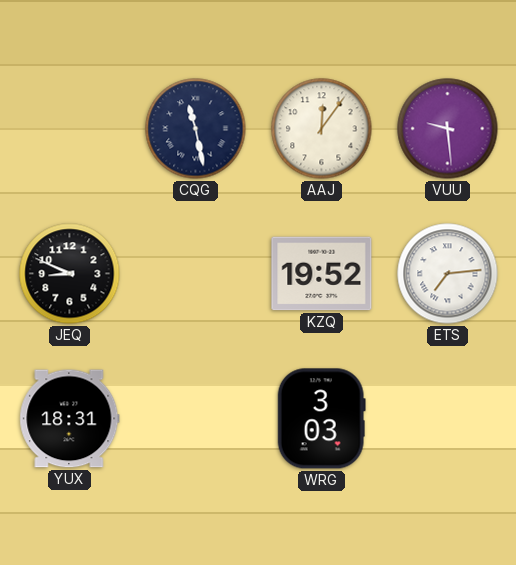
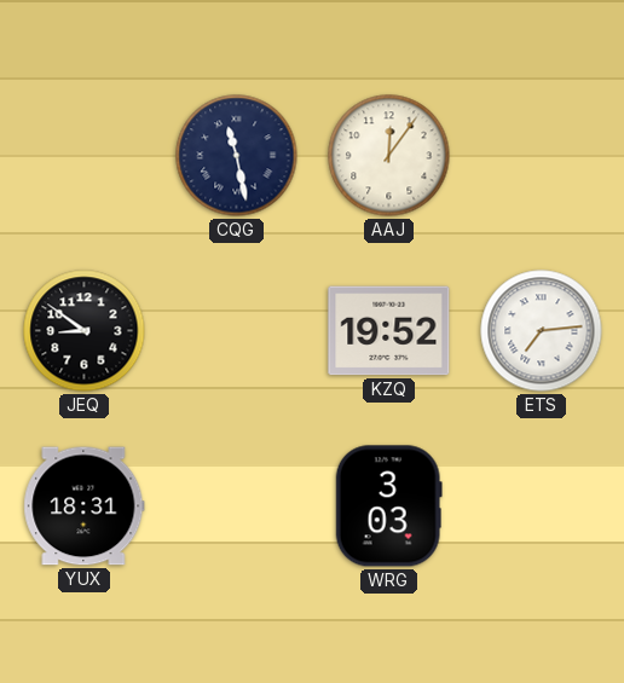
VUU: 9:29 -> none (448, 129)
JEQ: 8:49 -> 8:51 (85, 331)
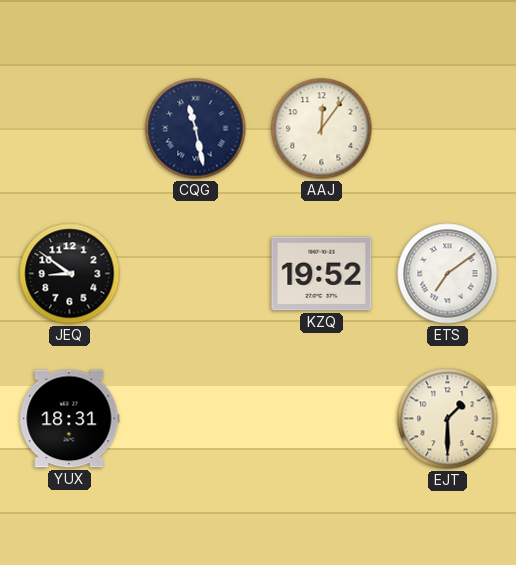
ETS: 7:14 -> 7:09 (448, 274)
WRG: 3:03 -> none (388, 507)
EJT: none -> 1:30 (448, 419)
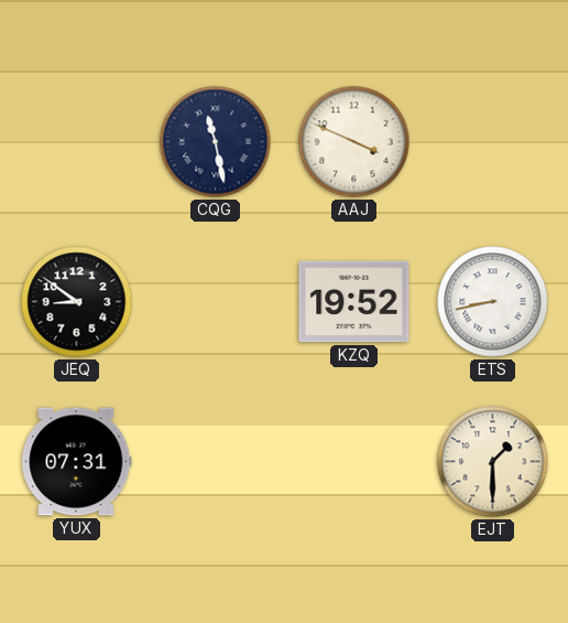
AAJ: 12:06 -> 3:49 (354, 142)
ETS: 7:09 -> 8:43 (493, 302)
YUX: 18:31 -> 07:31 (77, 462)
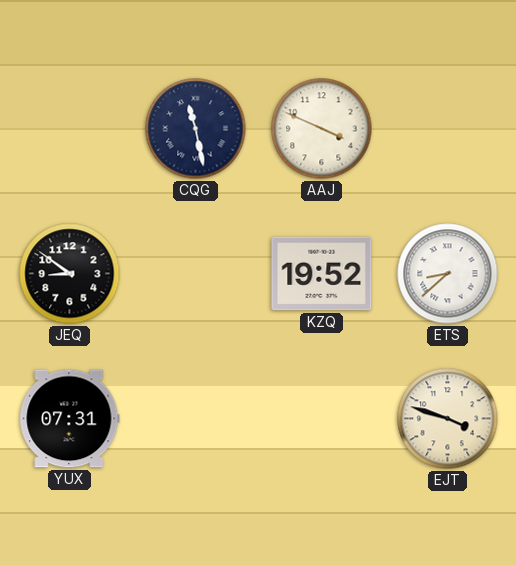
ETS: 8:43 -> 8:38 (448, 274)
EJT: 1:30 -> 3:48 (448, 419)
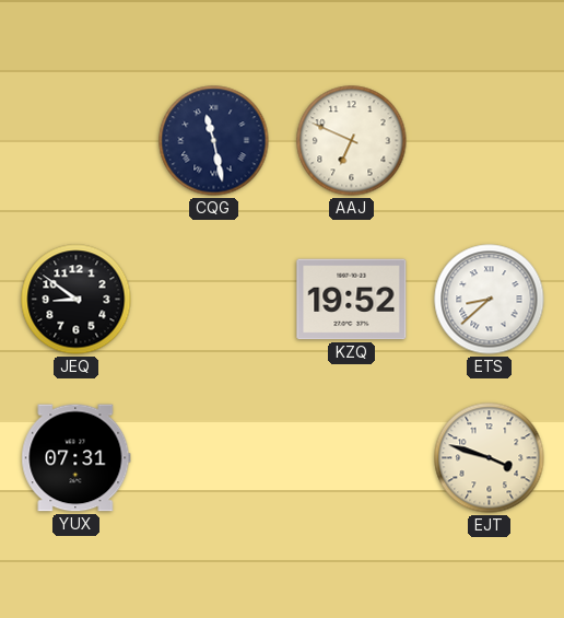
AAJ: 3:49 -> 6:49 (352, 141)
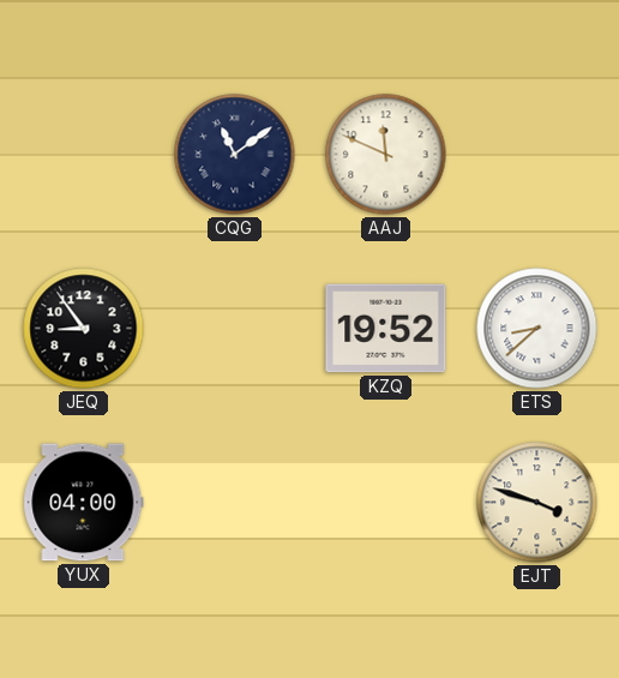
CQG: 11:28 -> 11:09 (235, 155)
AAJ: 6:49 -> 11:49 (386, 155)
JEQ: 8:51 -> 8:54 (84, 329)
YUX: 07:31 -> 04:00 (84, 503)
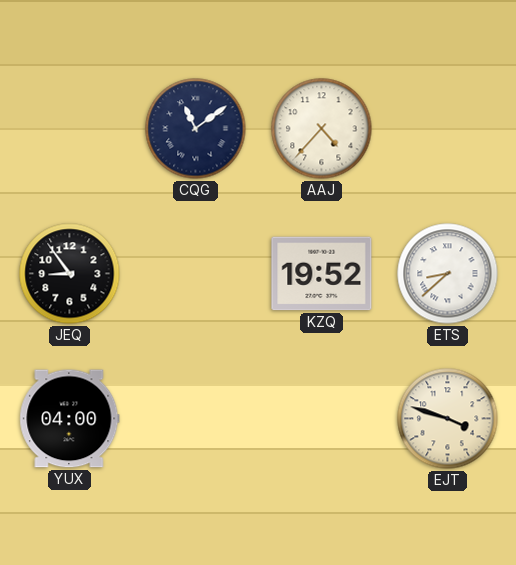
AAJ: 11:49 -> 4:37 (322, 129)
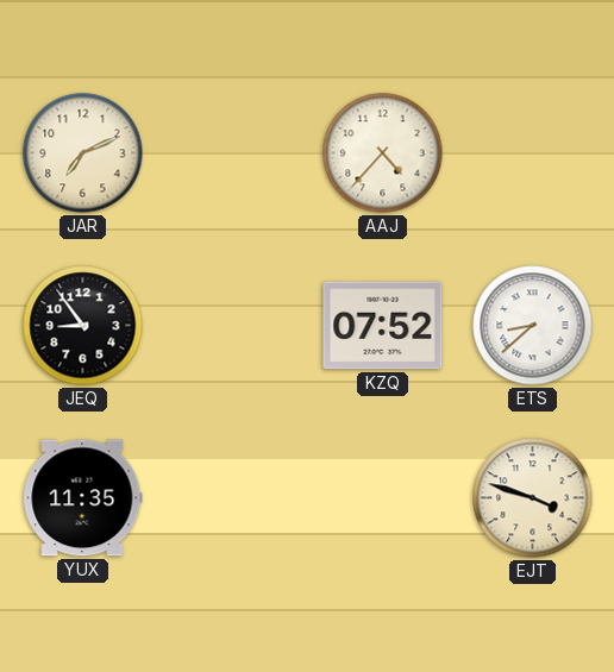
JAR: none -> 7:11 (83, 153)
CQG: 11:09 -> none (196, 129)
KZQ: 19:52 -> 07:52 (383, 326)
YUX: 04:00 -> 11:35 (83, 498)
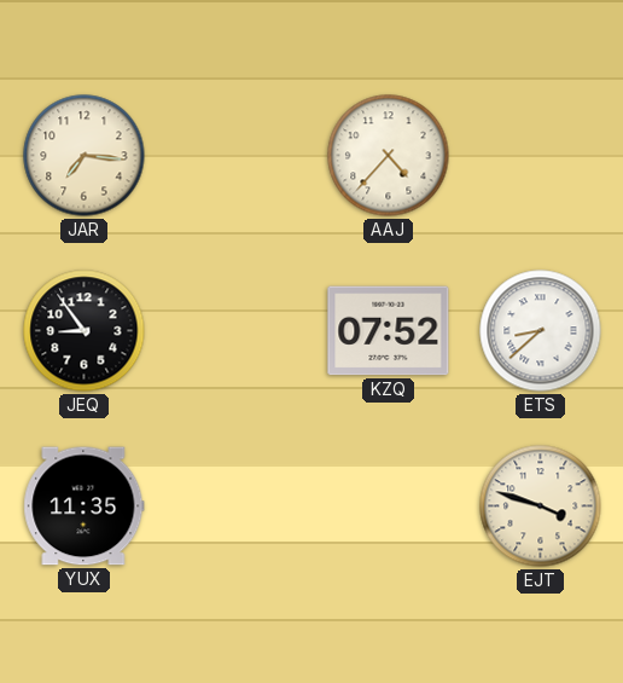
JAR: 7:11 -> 7:16 (85, 156)
